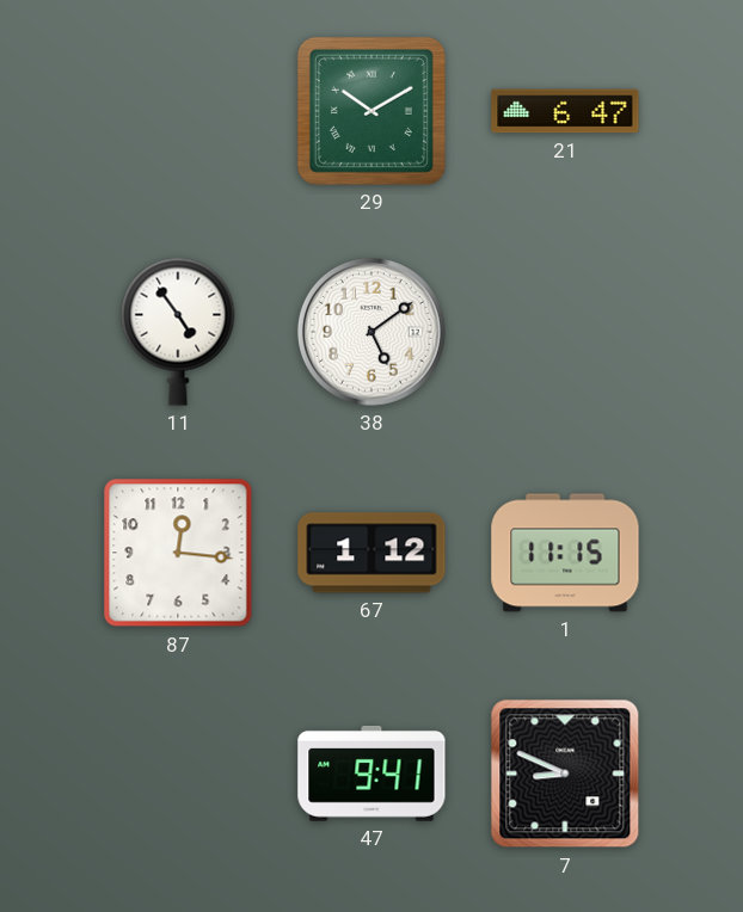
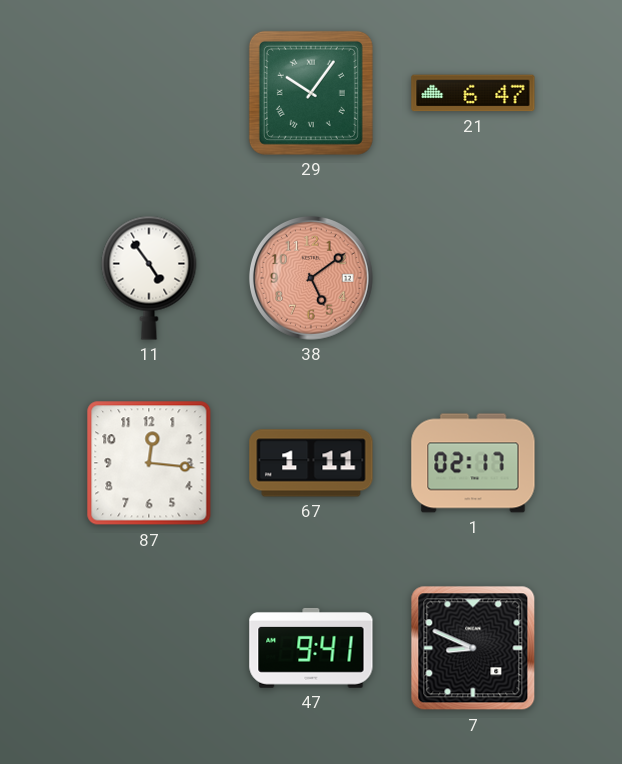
29: 10:10 -> 10:06 (311, 93)
38 dial: white -> salmon (311, 278)
67: 1:12 -> 1:11 (311, 463)
1: 11:15 -> 02:17 (473, 463)
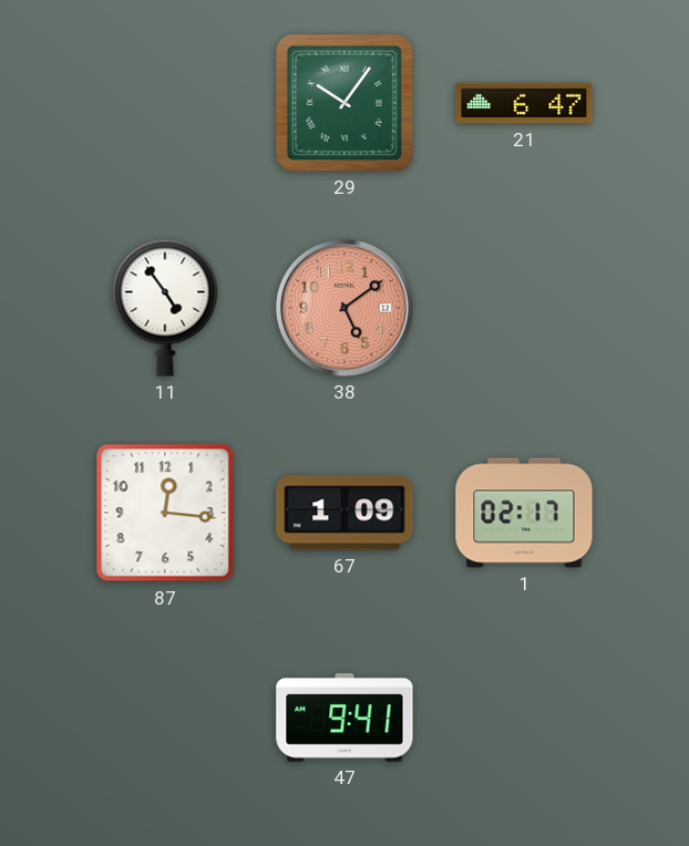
67: 1:11 -> 1:09 (344, 513)
7: 8:49 -> none (473, 648)
